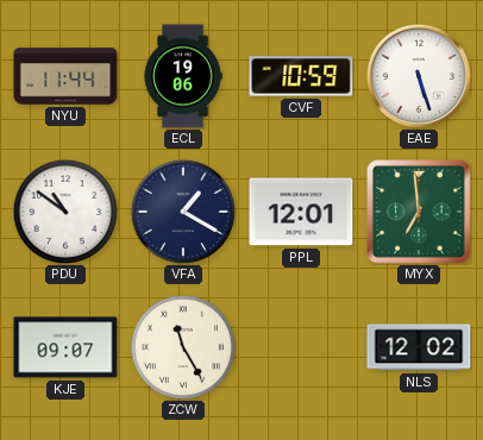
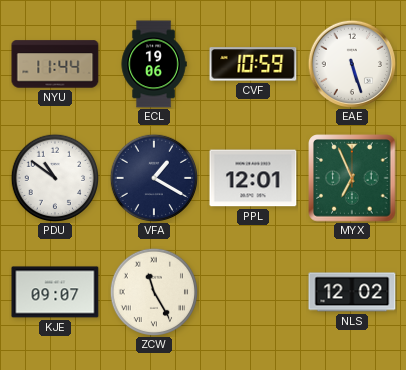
MYX: 6:59 -> 6:56 (352, 178)
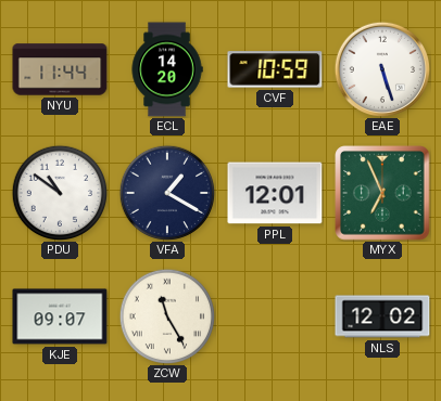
ECL: 19:06 -> 14:20 (167, 69)
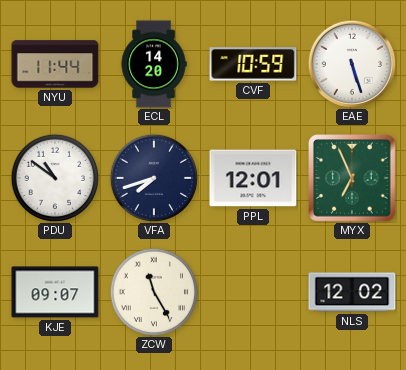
VFA: 1:20 -> 7:42 (154, 178)
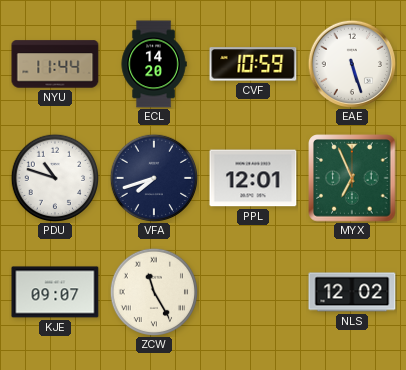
PDU: 10:51 -> 10:48 (55, 178)
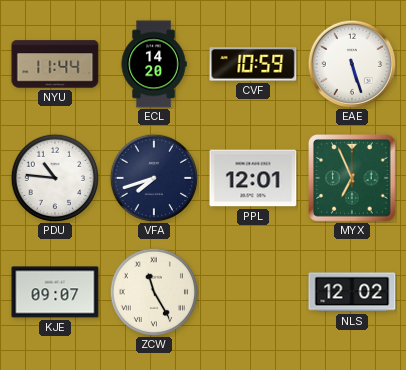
PDU: 10:48 -> 10:46 (55, 178)
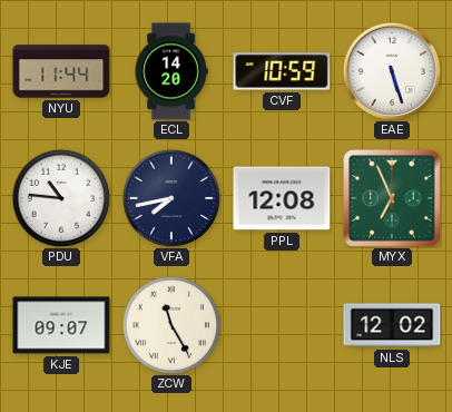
VFA: 7:42 -> 7:43 (171, 198)
PPL: 12:01 -> 12:08 (282, 198)
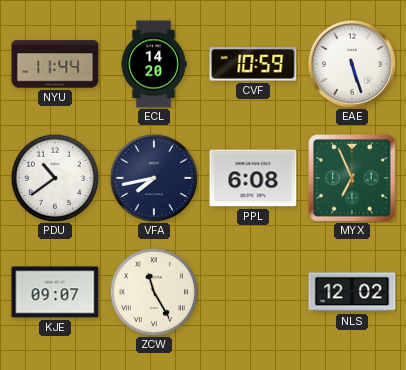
PDU: 10:46 -> 10:39 (55, 178)
PPL: 12:08 -> 6:08 (253, 178)
